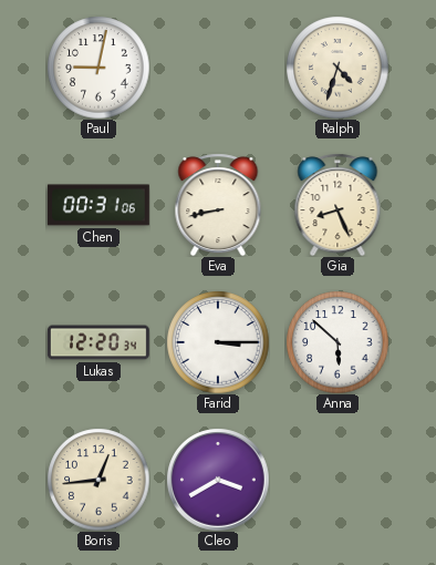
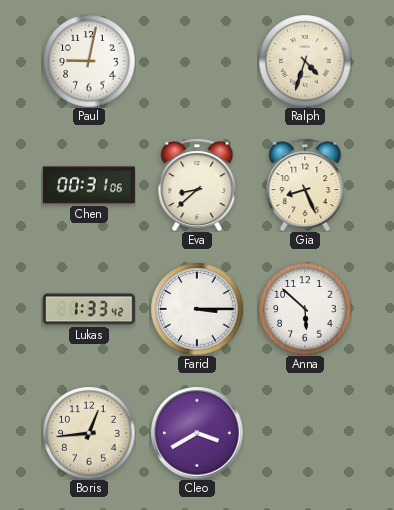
Eva: 8:43 -> 8:38 (197, 185)
Lukas: 12:20 -> 1:33 (89, 309)
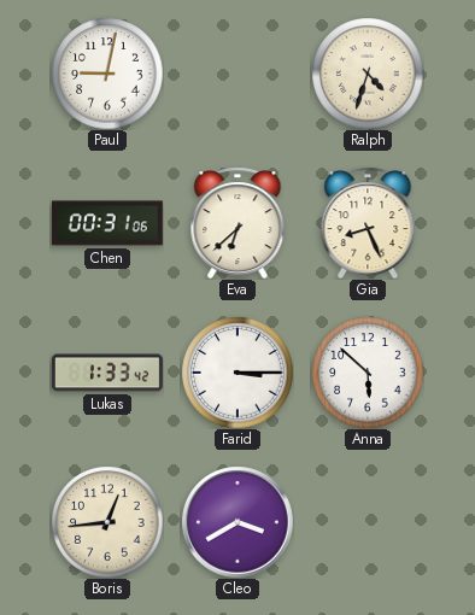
Eva: 8:38 -> 6:38 (237, 223)
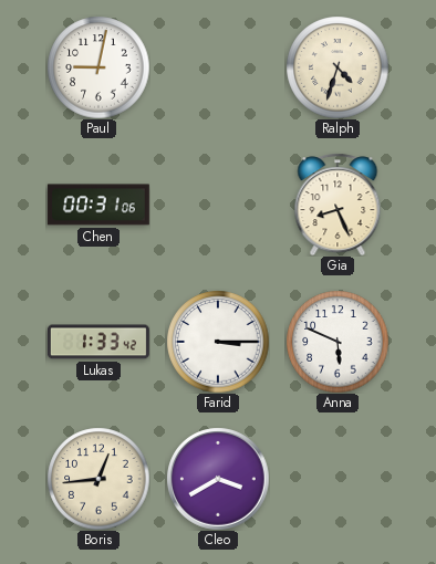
Eva: 6:38 -> none (237, 223)
Anna: 5:52 -> 5:49 (338, 342)
